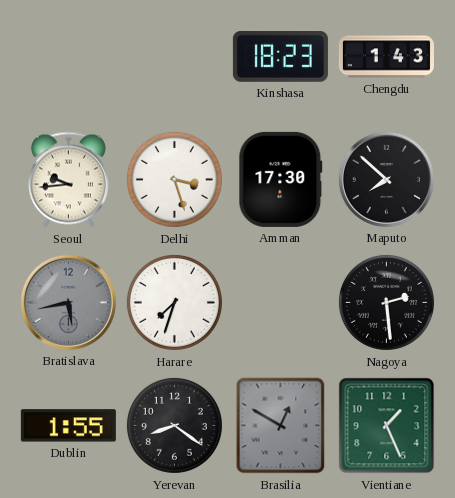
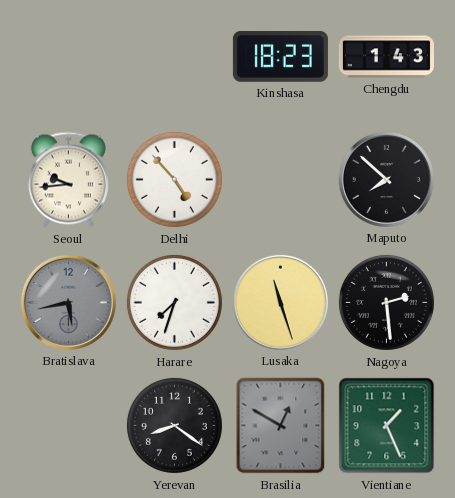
Delhi: 3:27 -> 4:53 (174, 179)
Amman: 17:30 -> none (281, 179)
Lusaka: none -> 11:27 (280, 302)
Dublin: 1:55 -> none (68, 426)
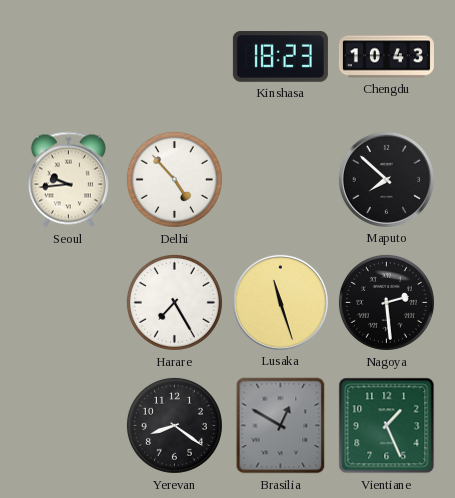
Chengdu: 1:43 -> 10:43 (386, 57)
Bratislava: 5:43 -> none (68, 302)
Harare: 7:33 -> 7:25 (174, 302)
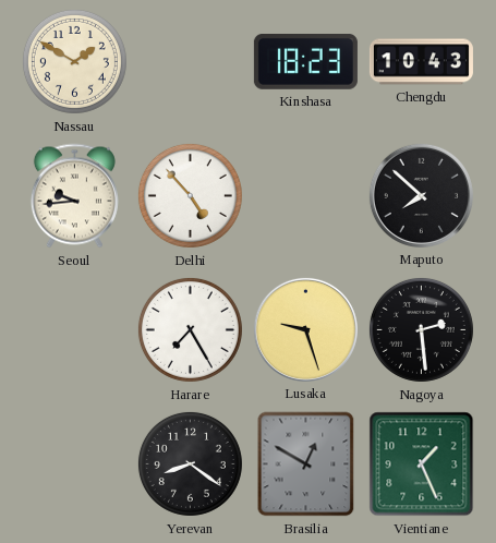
Nassau: none -> 1:50 (74, 61)
Lusaka: 11:27 -> 9:27 (305, 329)
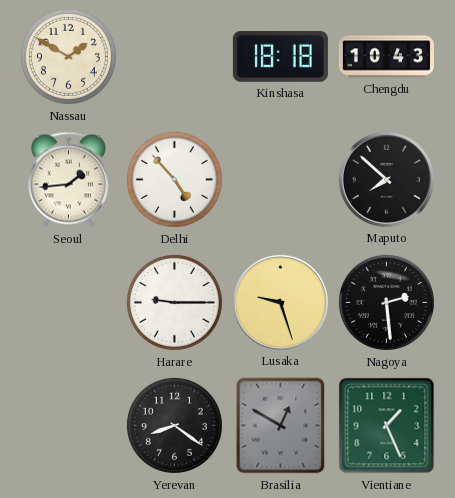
Kinshasa: 18:23 -> 18:18 (280, 57)
Seoul: 9:44 -> 1:44 (68, 180)
Harare: 7:25 -> 9:15 (174, 302)
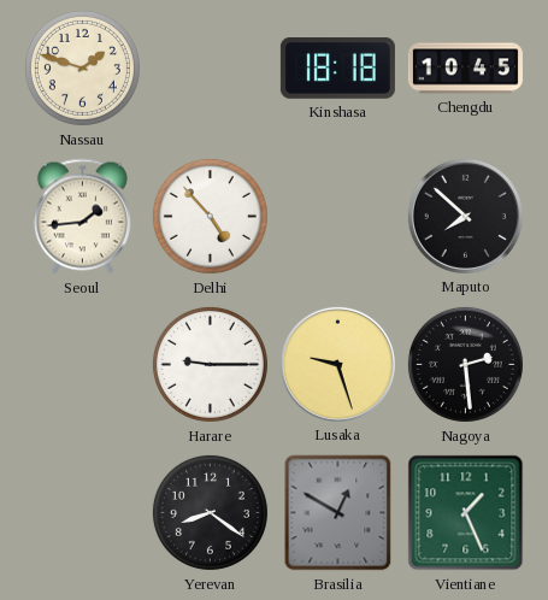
Nassau: 1:50 -> 1:48 (82, 67)
Chengdu: 10:43 -> 10:45 (465, 69)
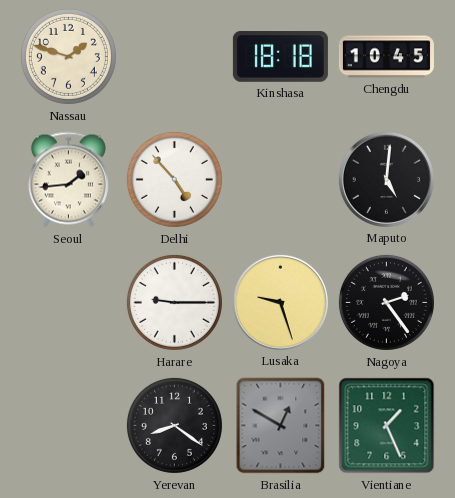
Maputo: 7:52 -> 5:01 (386, 179)
Nagoya: 2:29 -> 2:24 (386, 302)
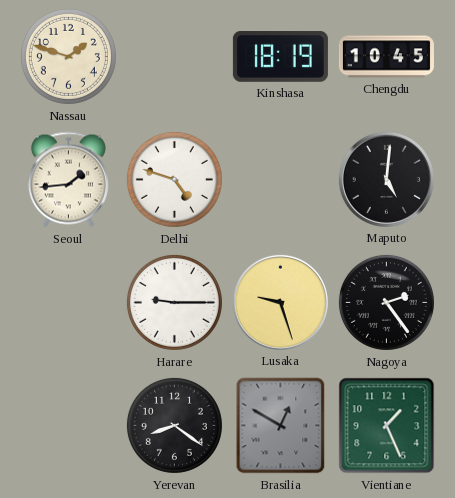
Kinshasa: 18:18 -> 18:19 (280, 57)
Delhi: 4:53 -> 4:48 (174, 179)
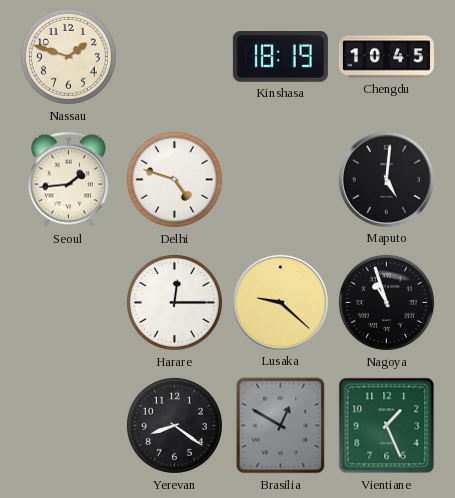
Harare: 9:15 -> 12:15 (174, 302)
Lusaka: 9:27 -> 9:22 (280, 302)
Nagoya: 2:24 -> 10:57 (386, 302)
